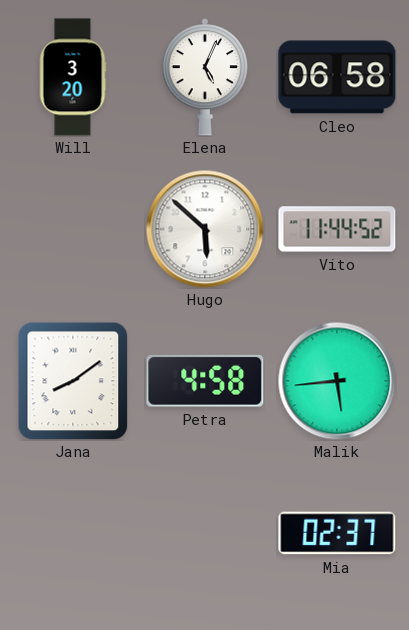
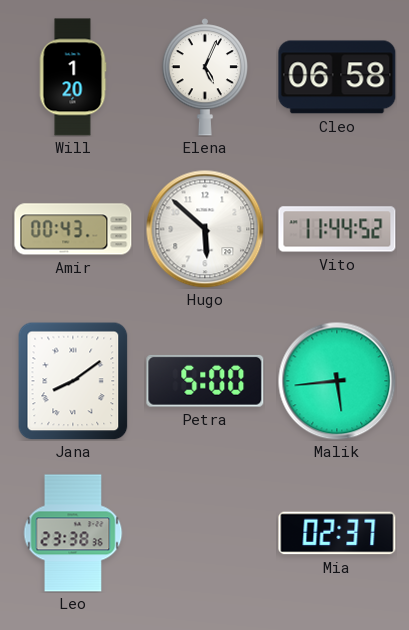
Will: 3:20 -> 1:20 (73, 77)
Amir: none -> 00:43 (73, 229)
Petra: 4:58 -> 5:00 (205, 381)
Leo: none -> 23:38 (73, 533)
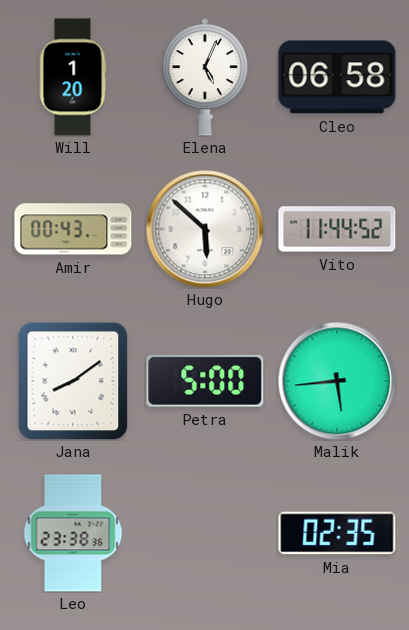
Mia: 02:37 -> 02:35 (337, 533)
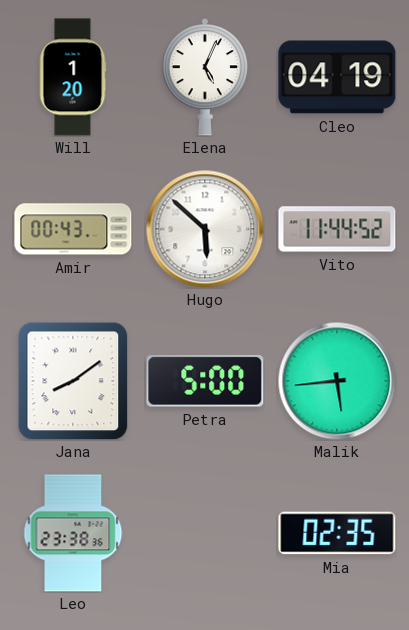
Cleo: 06:58 -> 04:19 (337, 77)
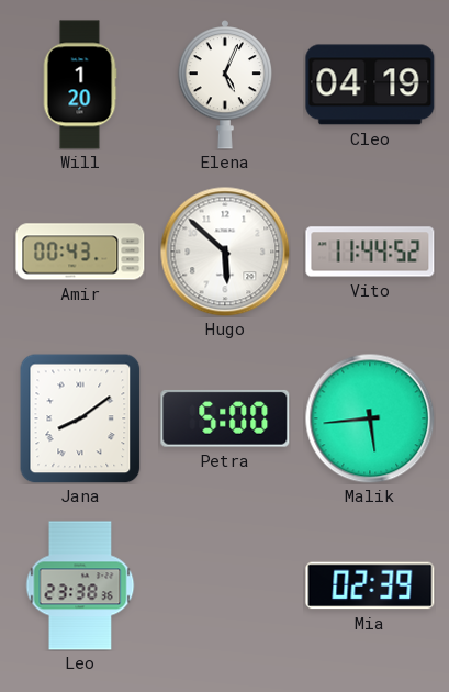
Mia: 02:35 -> 02:39 (370, 585)
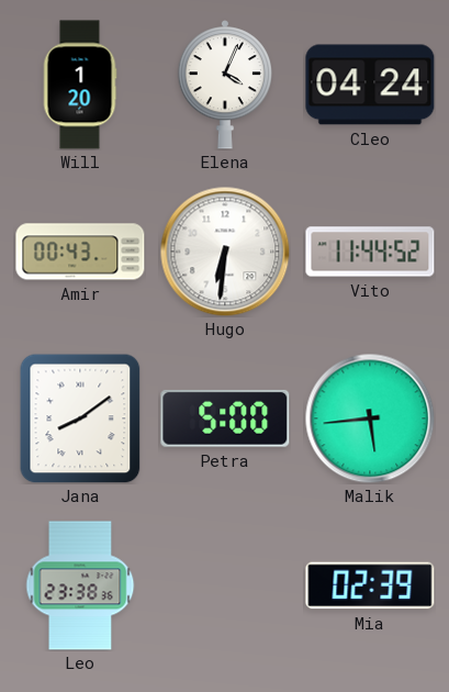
Elena: 5:04 -> 4:04 (224, 85)
Cleo: 04:19 -> 04:24 (370, 85)
Hugo: 5:52 -> 6:31 (225, 252)
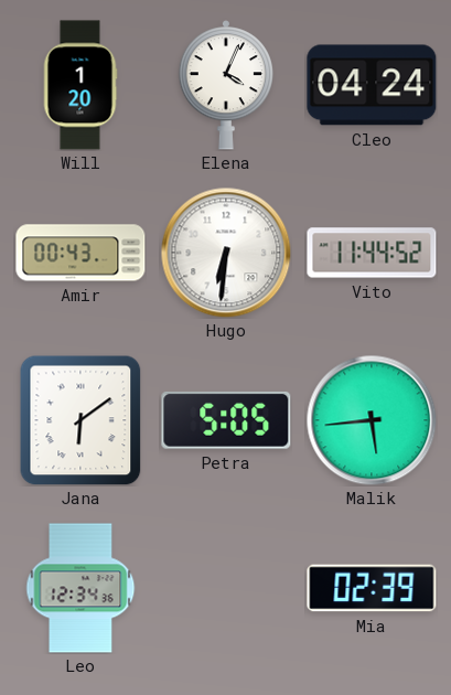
Jana: 8:09 -> 6:09 (80, 420)
Petra: 5:00 -> 5:05 (226, 420)
Leo: 23:38 -> 12:34 (80, 588)
